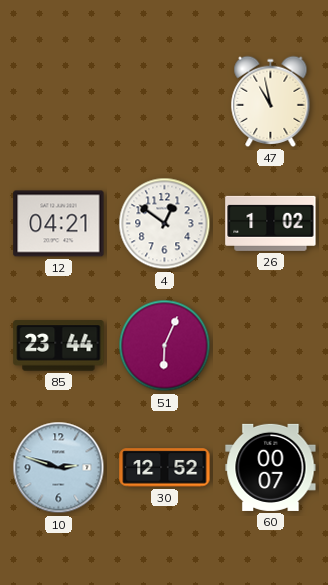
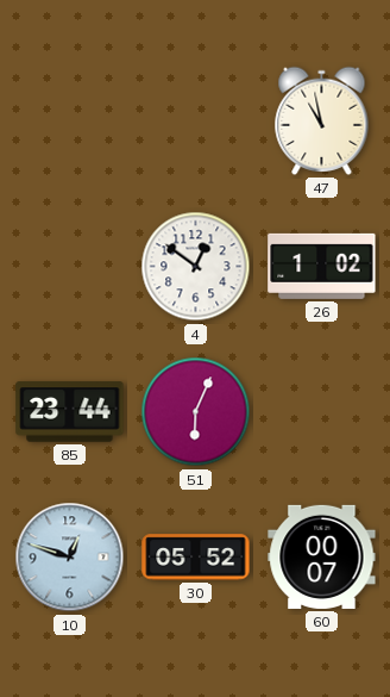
12: 04:21 -> none (59, 224)
10: 2:48 -> 12:48 (70, 558)
30: 12:52 -> 05:52 (196, 558)
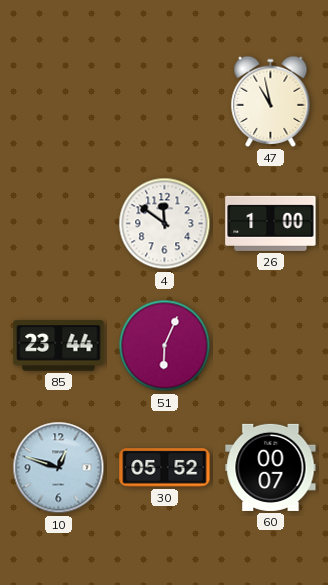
4: 12:51 -> 11:51 (165, 224)
26: 1:02 -> 1:00 (271, 223)
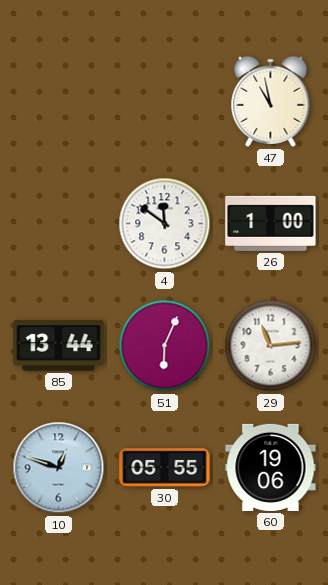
85: 23:44 -> 13:44 (59, 346)
29: none -> 11:14 (271, 346)
30: 05:52 -> 05:55 (165, 468)
60: 00:07 -> 19:06 (271, 467)
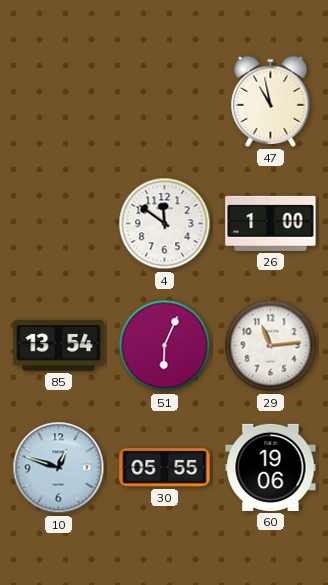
85: 13:44 -> 13:54 (59, 346)
